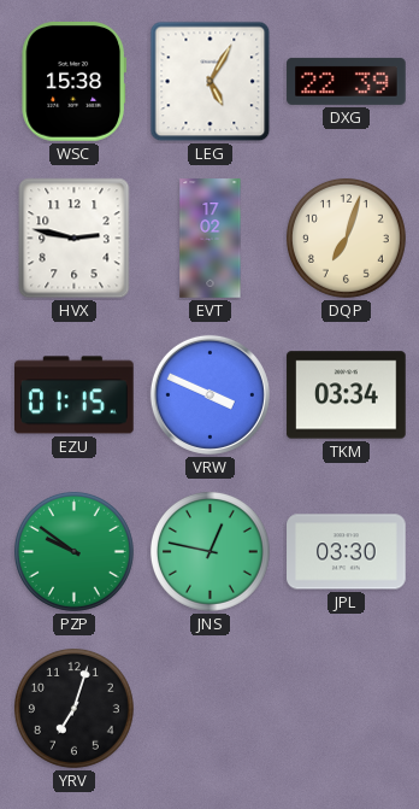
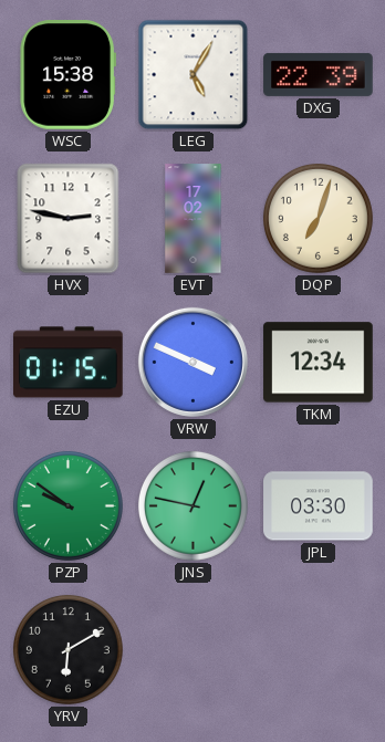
TKM: 03:34 -> 12:34 (319, 363)
YRV: 7:03 -> 6:10 (67, 649)
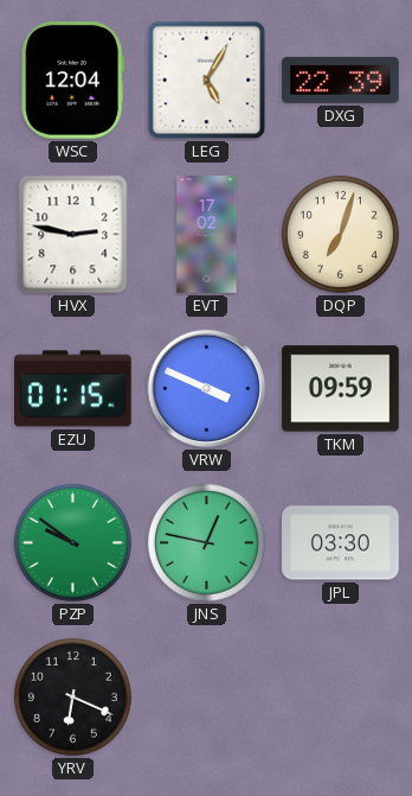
WSC: 15:38 -> 12:04 (73, 81)
TKM: 12:34 -> 09:59 (341, 389)
YRV: 6:10 -> 6:19 (72, 696)
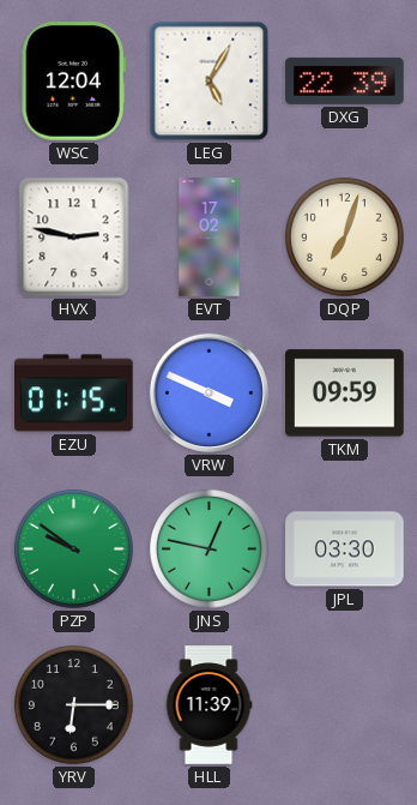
YRV: 6:19 -> 6:15 (73, 704)
HLL: none -> 11:39 (208, 705)
